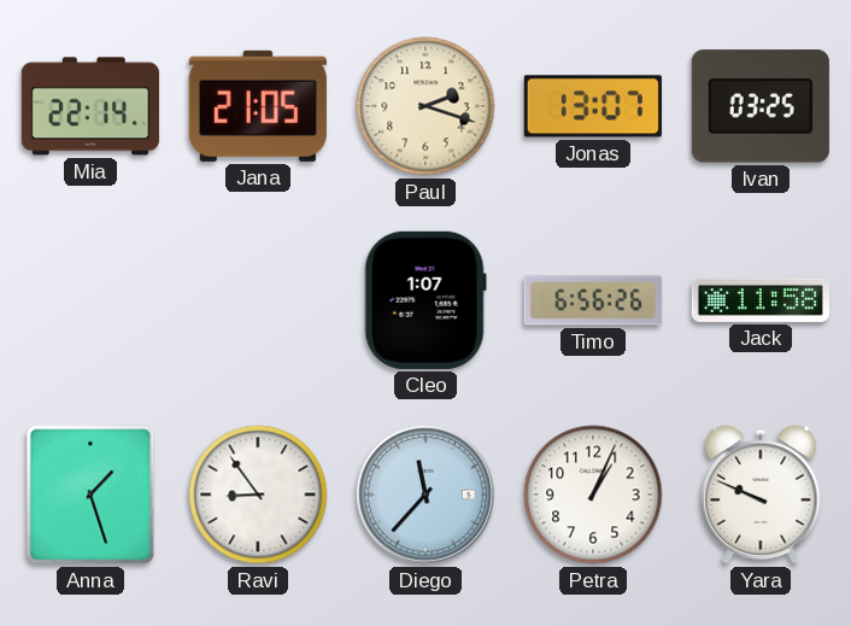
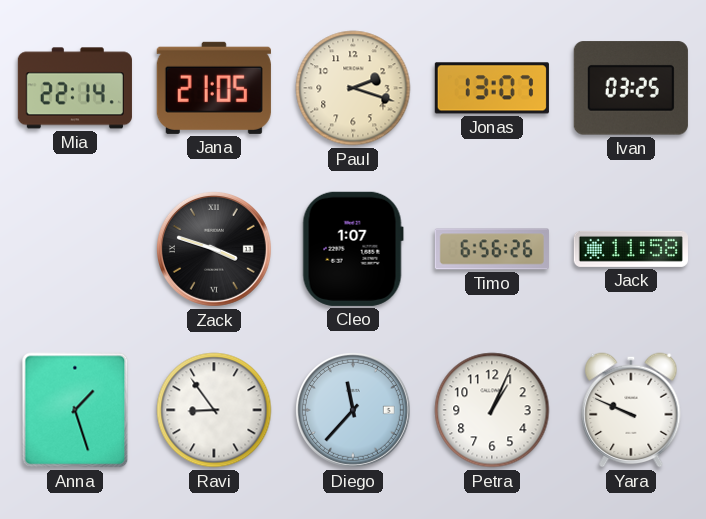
Zack: none -> 3:48 (214, 249)
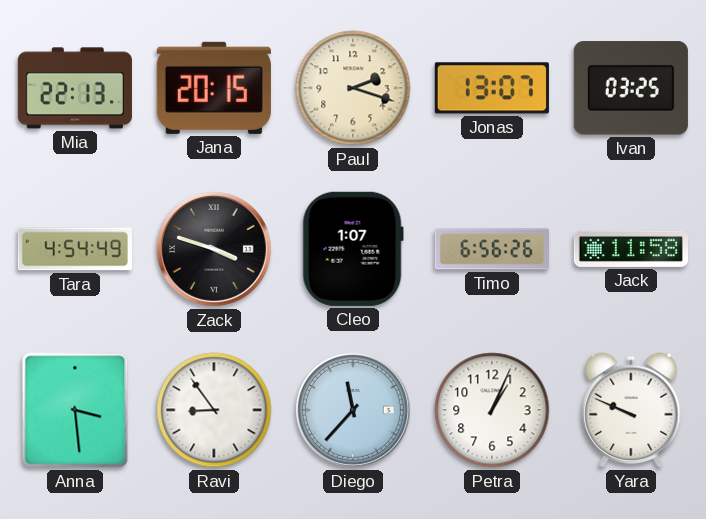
Mia: 22:14 -> 22:13 (75, 88)
Jana: 21:05 -> 20:15 (214, 88)
Tara: none -> 4:54 (75, 249)
Anna: 1:27 -> 3:29 (75, 410)
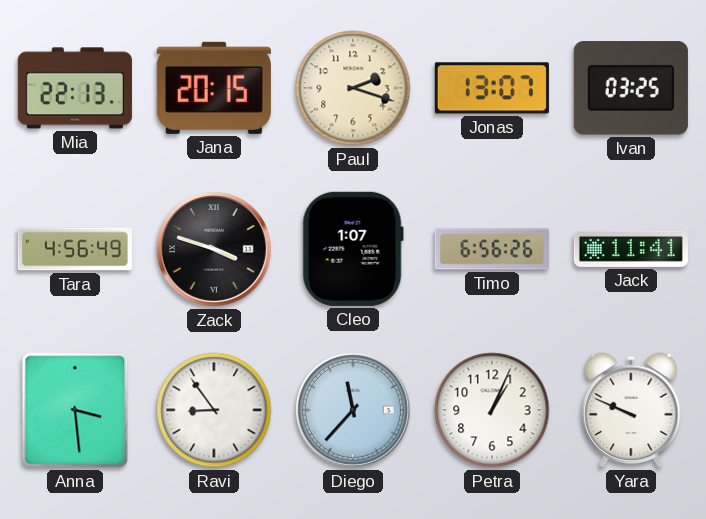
Tara: 4:54 -> 4:56 (75, 249)
Jack: 11:58 -> 11:41 (631, 249)
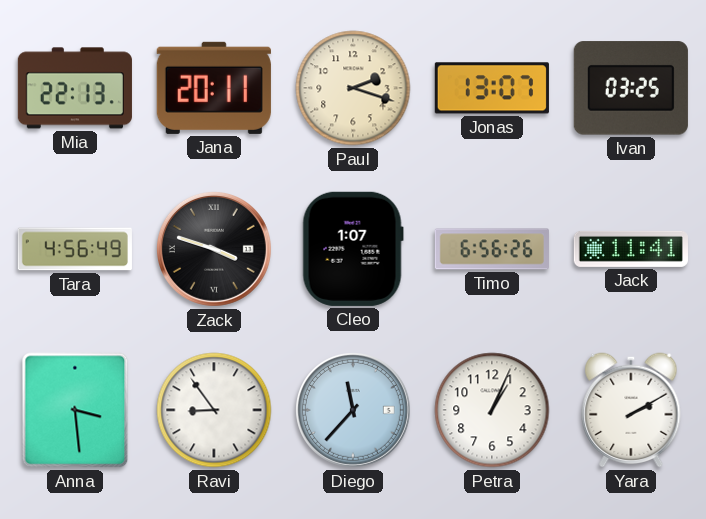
Jana: 20:15 -> 20:11 (214, 88)
Yara: 9:49 -> 2:10 (631, 410)
